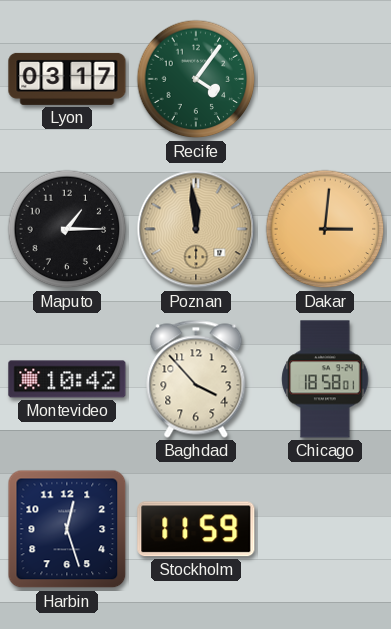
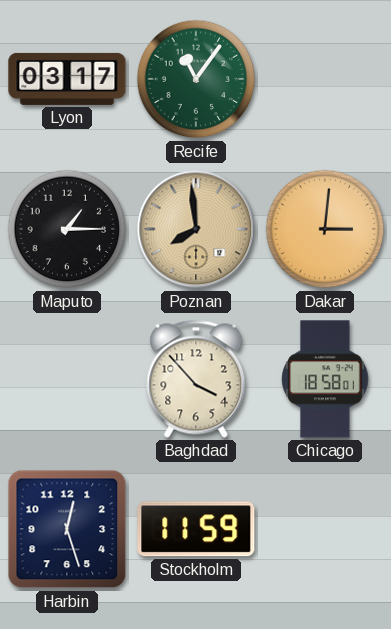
Recife: 4:06 -> 11:06 (196, 79)
Poznan: 11:59 -> 7:59 (196, 229)
Montevideo: 10:42 -> none (67, 379)
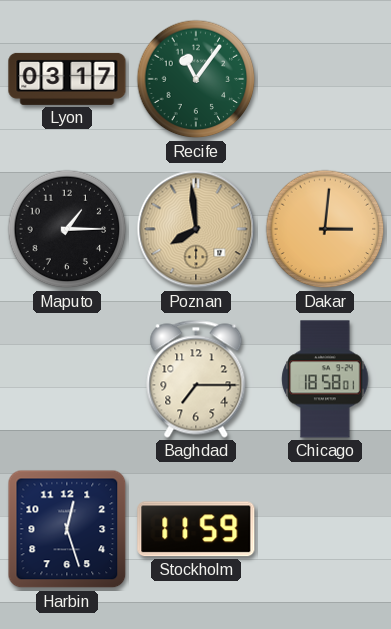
Baghdad: 3:53 -> 7:15 (196, 379)
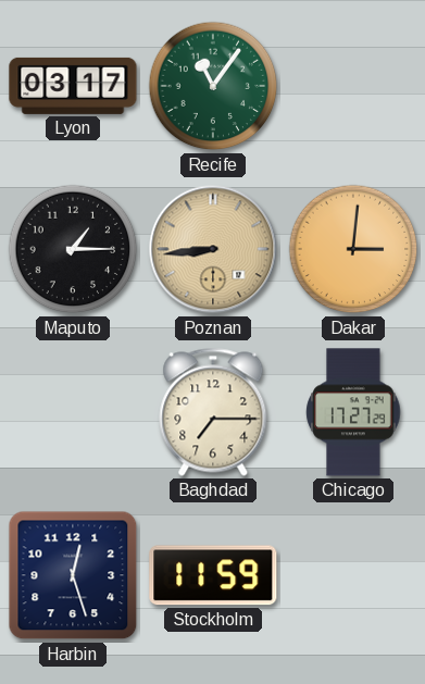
Poznan: 7:59 -> 8:44 (213, 249)
Chicago: 18:58 -> 17:27 (353, 412)
